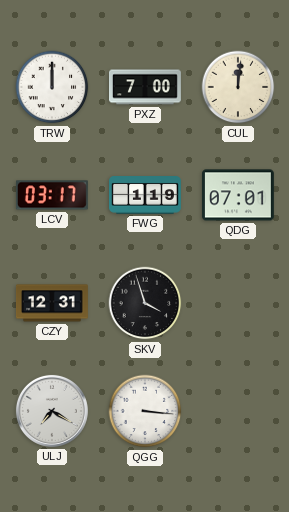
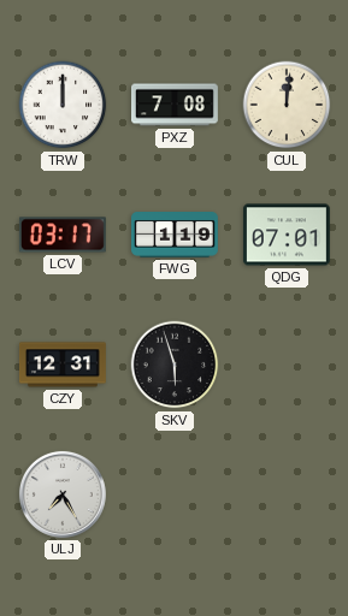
PXZ: 7:00 -> 7:08 (176, 105)
SKV: 3:57 -> 5:57 (175, 365)
ULJ: 7:20 -> 7:25 (63, 494)
QGG: 3:16 -> none (145, 411)
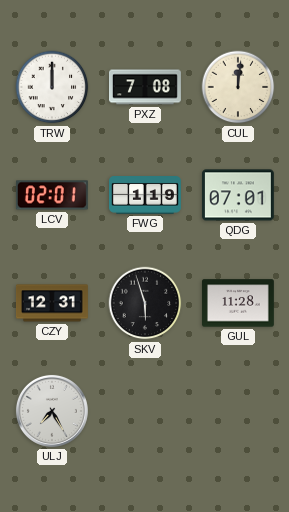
LCV: 03:17 -> 02:01 (52, 195)
GUL: none -> 11:28 (238, 303)
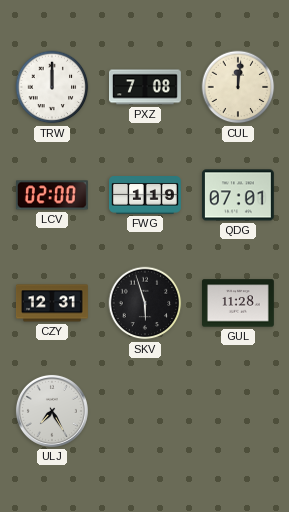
LCV: 02:01 -> 02:00 (52, 195)
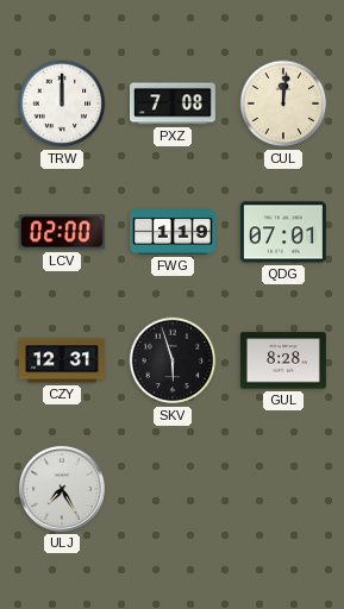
GUL: 11:28 -> 8:28 (283, 360)
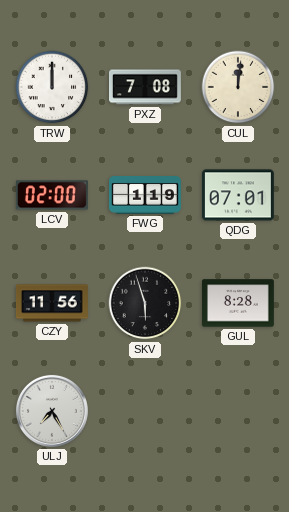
CZY: 12:31 -> 11:56 (52, 303)
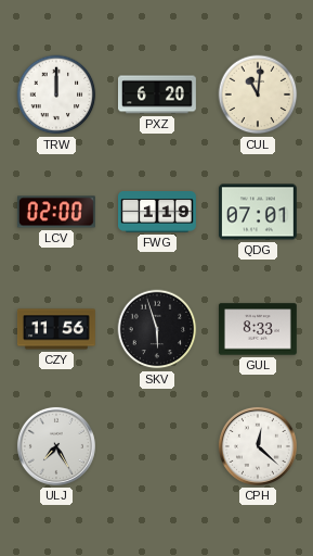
PXZ: 7:08 -> 6:20 (158, 94)
CUL: 12:01 -> 11:01 (258, 94)
GUL: 8:28 -> 8:33 (258, 329)
CPH: none -> 12:22 (258, 446)
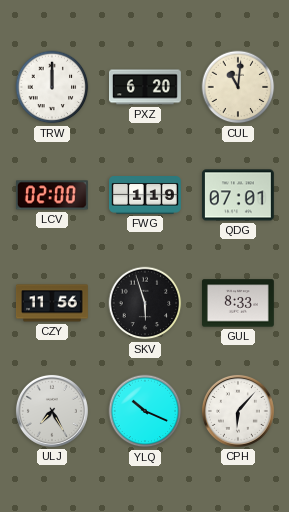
YLQ: none -> 10:19 (145, 411)
CPH: 12:22 -> 6:07 (238, 411)
